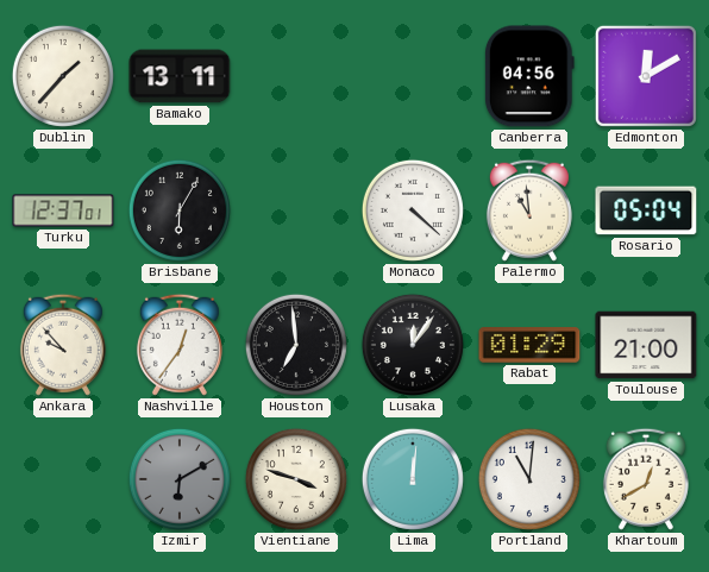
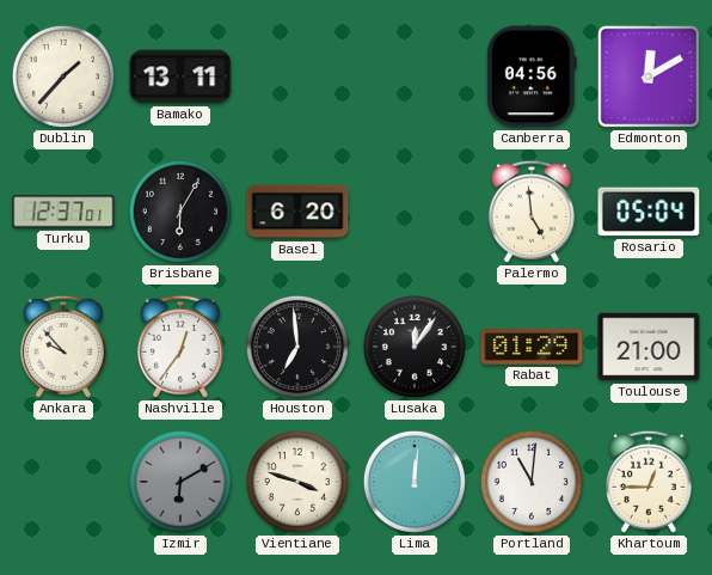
Basel: none -> 6:20 (297, 212)
Monaco: 4:22 -> none (413, 210)
Palermo: 10:59 -> 4:59 (532, 212)
Khartoum: 12:40 -> 12:45 (649, 482)
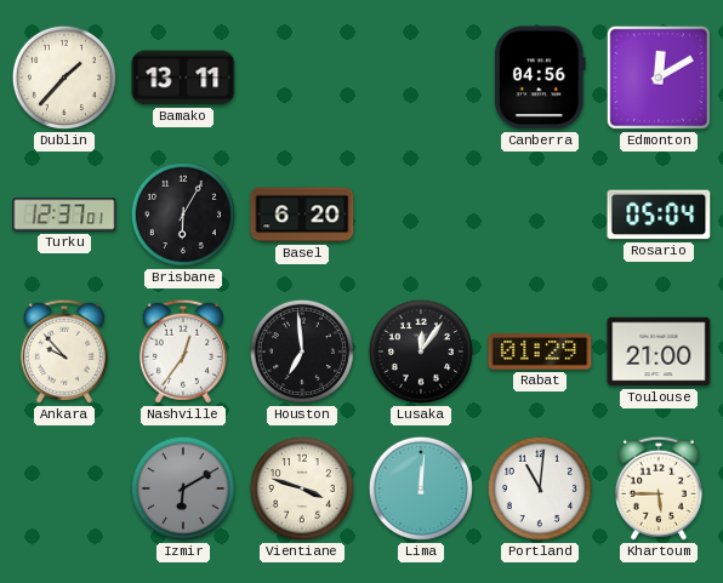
Palermo: 4:59 -> none (532, 212)
Khartoum: 12:45 -> 5:45 (659, 488)
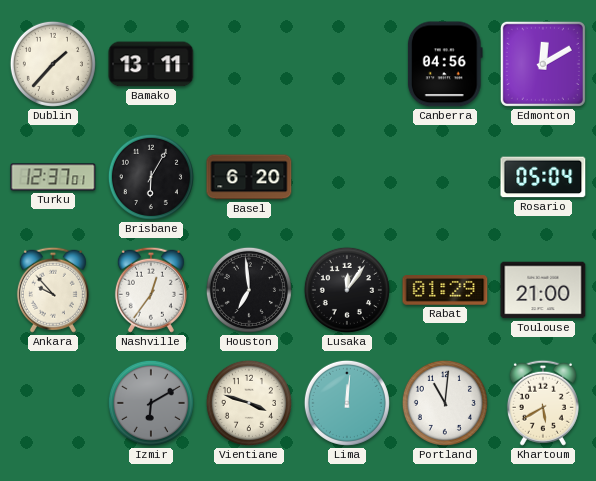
Khartoum: 5:45 -> 5:40 (543, 403)
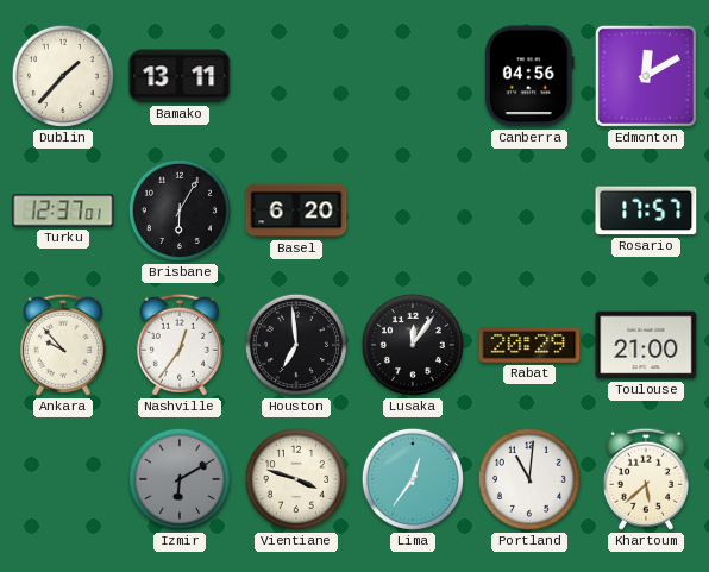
Rosario: 05:04 -> 17:57 (646, 210)
Rabat: 01:29 -> 20:29 (529, 345)
Lima: 12:01 -> 12:36 (413, 479)
Khartoum: 5:40 -> 5:38 (646, 479)
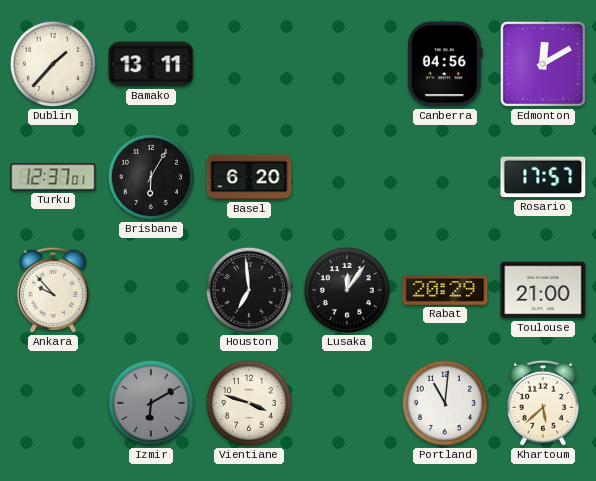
Nashville: 12:36 -> none (180, 345)
Lima: 12:36 -> none (413, 479)
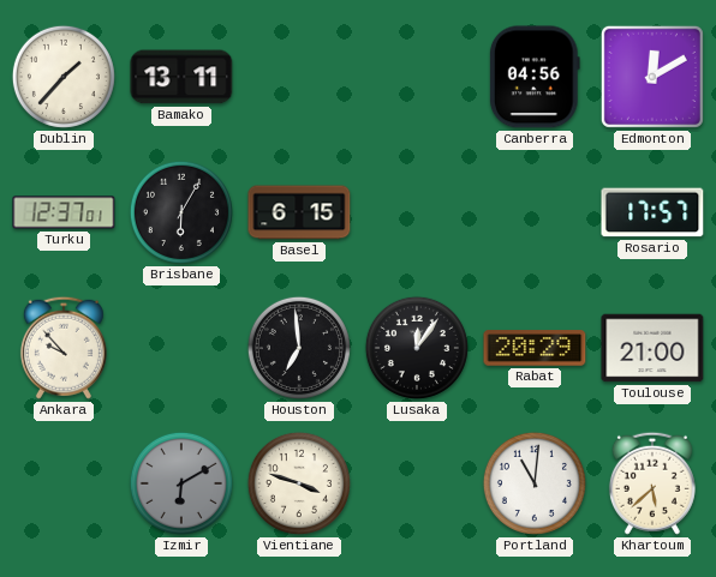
Basel: 6:20 -> 6:15 (299, 212)
